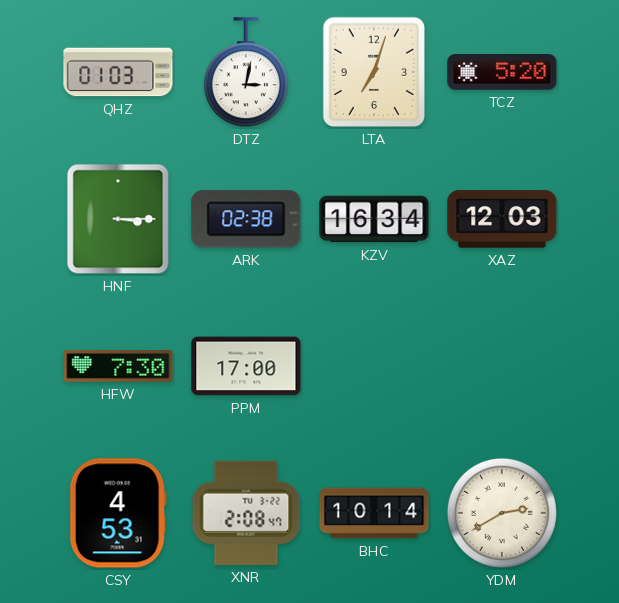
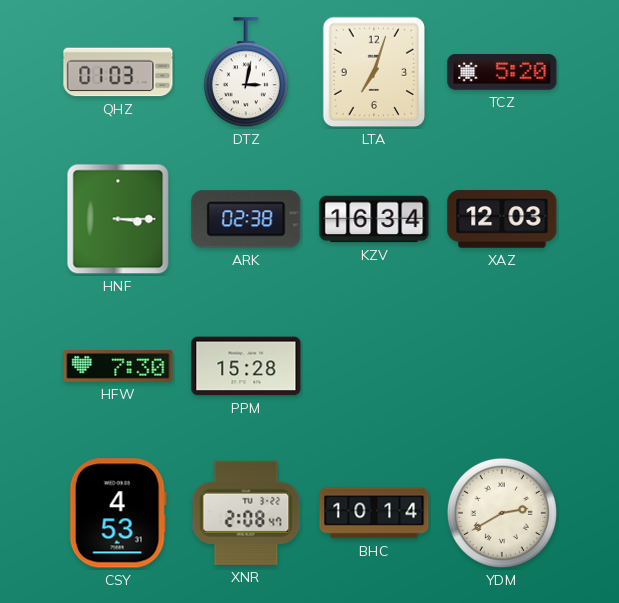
PPM: 17:00 -> 15:28 (246, 366)
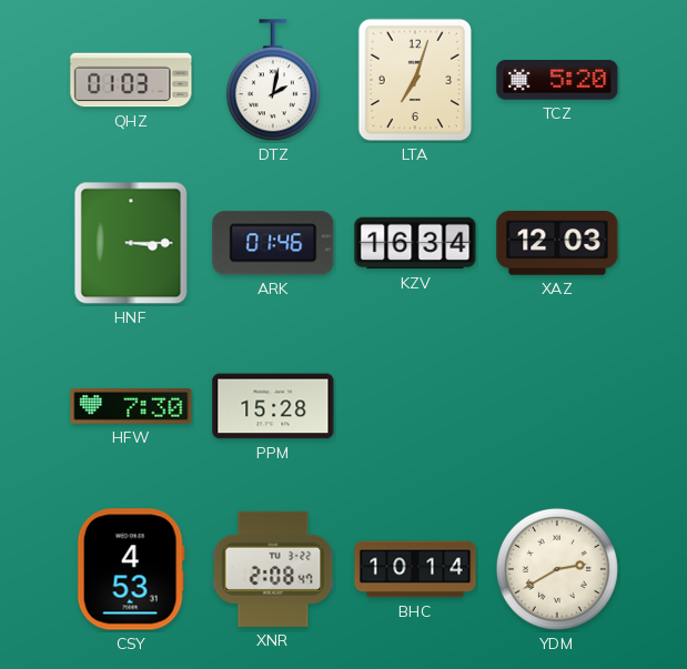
DTZ: 3:02 -> 2:02 (273, 81)
ARK: 02:38 -> 01:46 (273, 243)
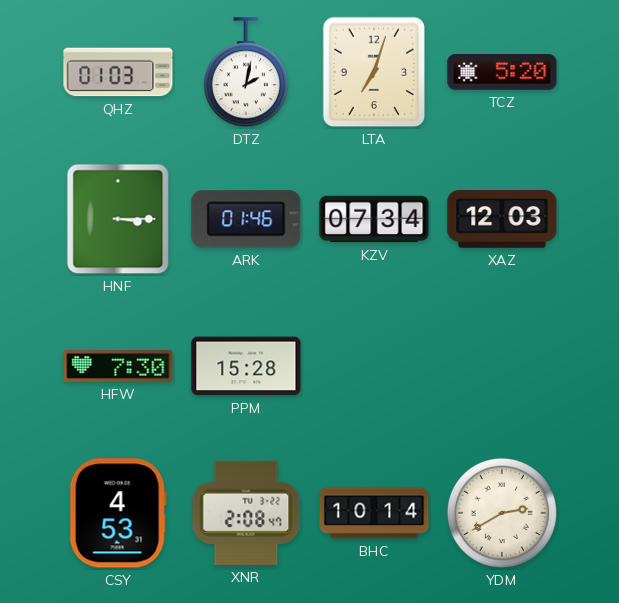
KZV: 16:34 -> 07:34 (374, 219)
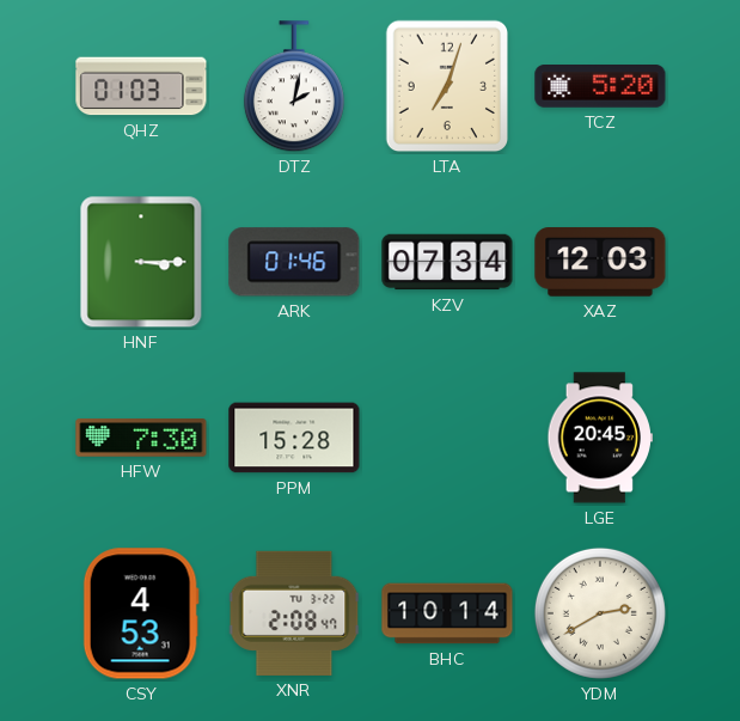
LGE: none -> 20:45 (600, 438)
